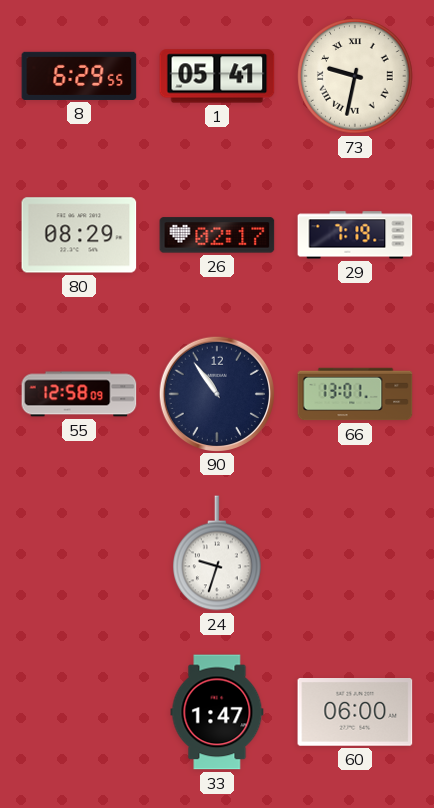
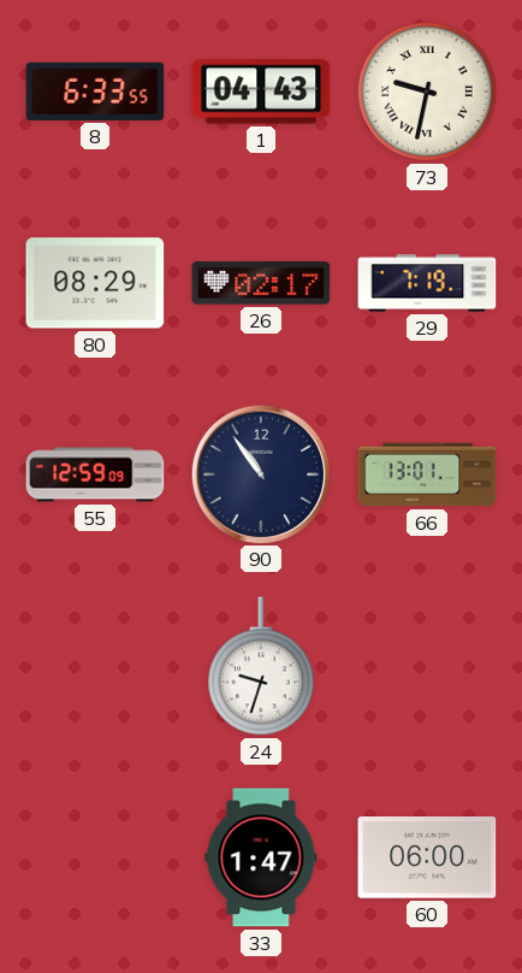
8: 6:29 -> 6:33 (95, 92)
1: 05:41 -> 04:43 (261, 92)
55: 12:58 -> 12:59 (95, 474)
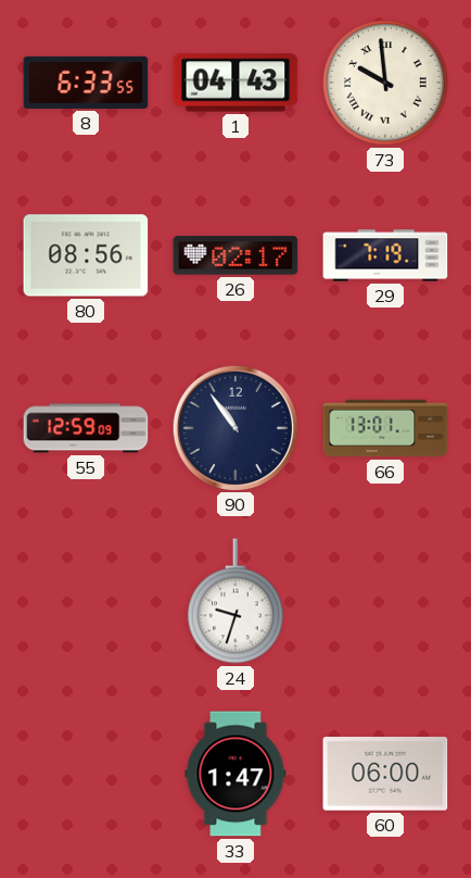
73: 9:32 -> 9:59 (385, 83)
80: 08:29 -> 08:56 (86, 255)
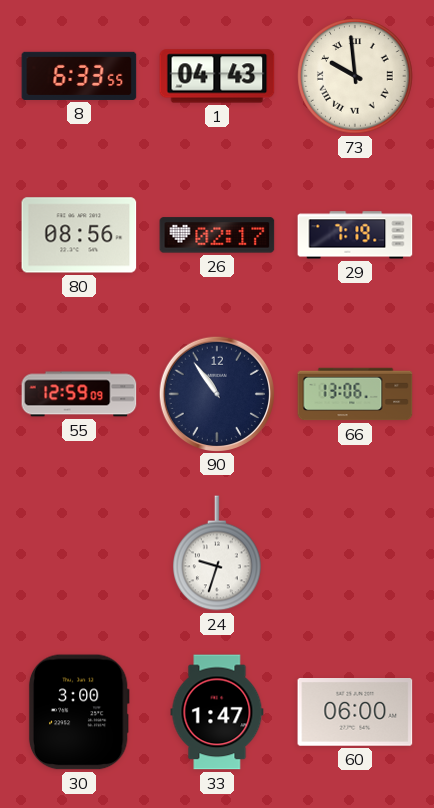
66: 13:01 -> 13:06 (355, 394)
30: none -> 3:00 (79, 712)
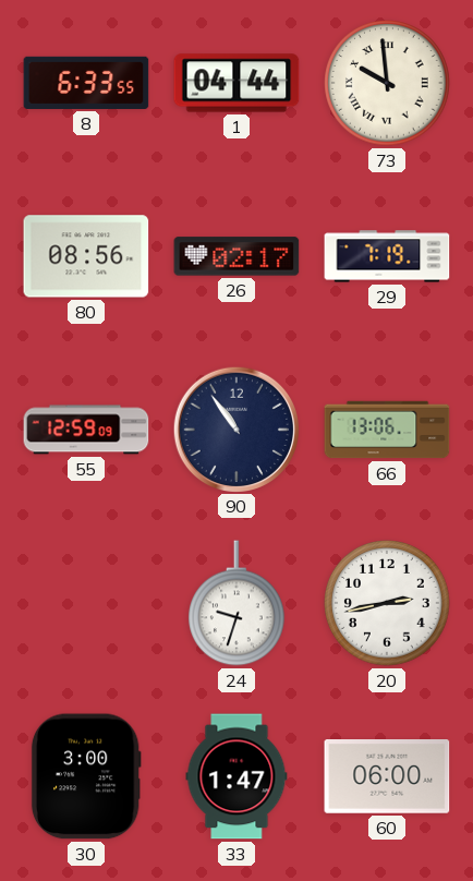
1: 04:43 -> 04:44 (237, 83)
20: none -> 2:43 (387, 603)
